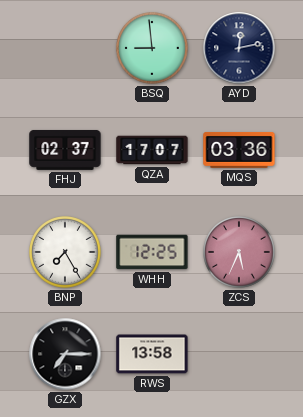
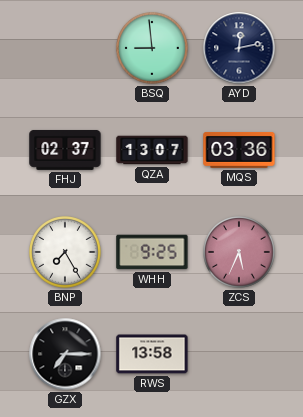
QZA: 17:07 -> 13:07 (152, 150)
WHH: 12:25 -> 9:25 (152, 252)
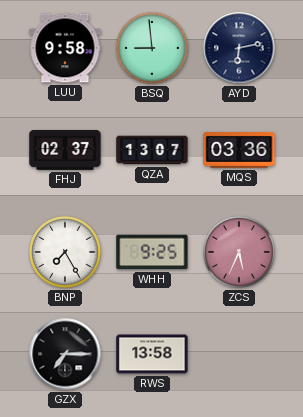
LUU: none -> 9:58 (65, 48)
AYD: 12:13 -> 6:13 (239, 48)
